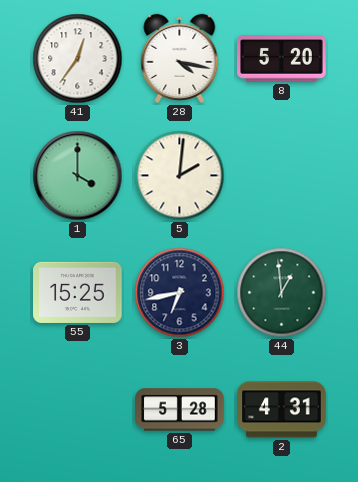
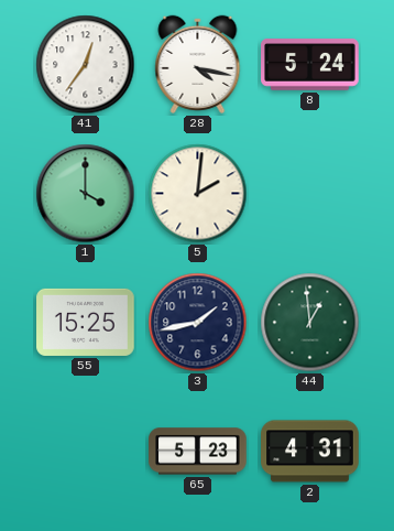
8: 5:20 -> 5:24 (310, 65)
3: 6:43 -> 1:43 (198, 323)
65: 5:28 -> 5:23 (198, 452)
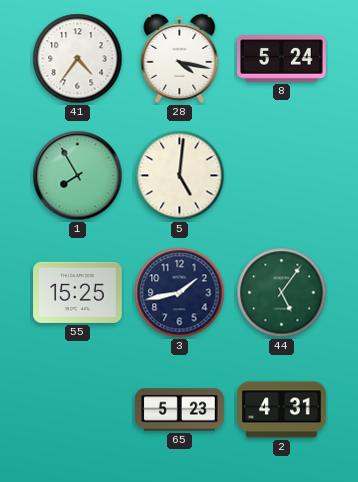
41: 12:36 -> 4:36 (78, 59)
1: 4:00 -> 7:55 (78, 176)
5: 2:01 -> 5:01 (180, 176)
44: 12:59 -> 5:06 (282, 293)
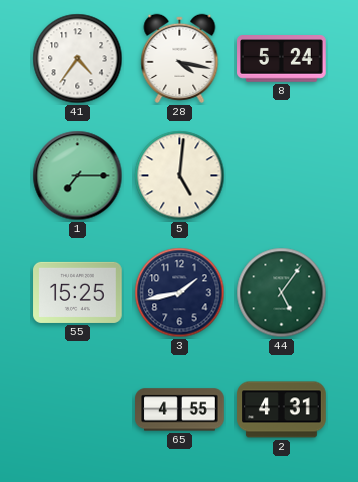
1: 7:55 -> 7:15 (78, 176)
65: 5:23 -> 4:55 (180, 410)
